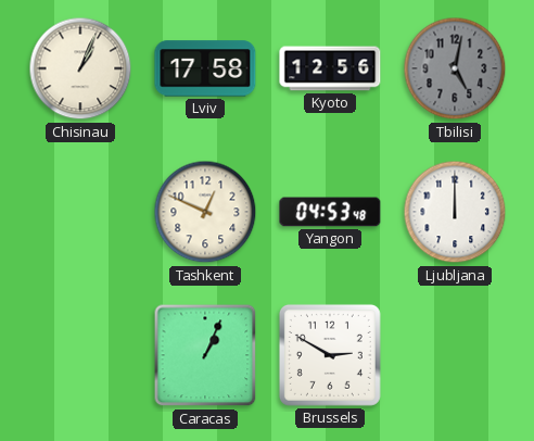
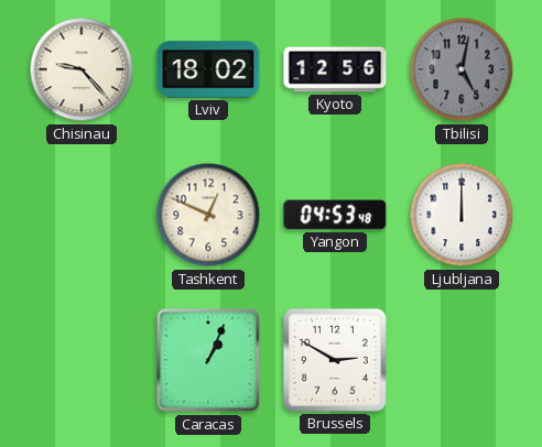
Chisinau: 1:04 -> 9:23 (82, 69)
Lviv: 17:58 -> 18:02 (208, 69)
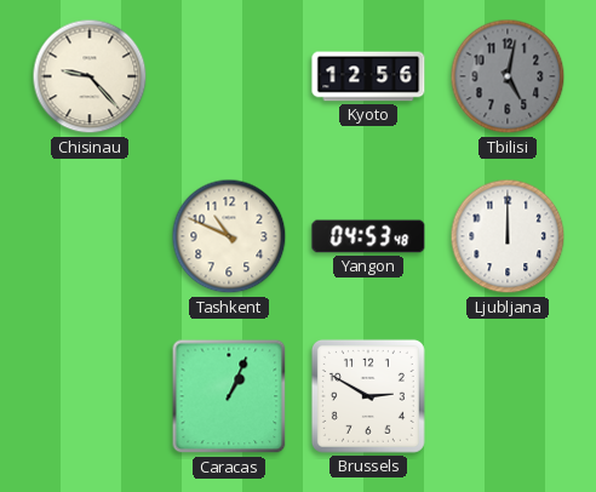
Lviv: 18:02 -> none (208, 69)
Tashkent: 12:49 -> 10:49 (229, 236)
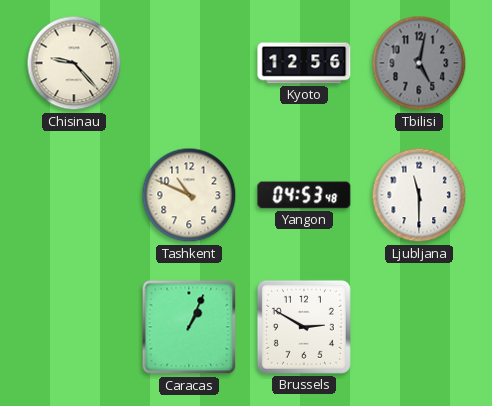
Ljubljana: 12:00 -> 11:30 (419, 195)
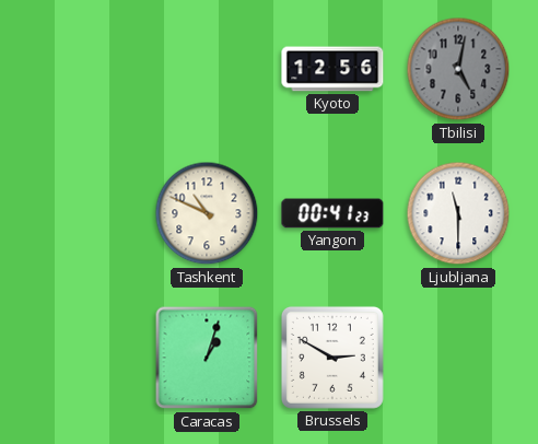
Chisinau: 9:23 -> none (74, 63)
Yangon: 04:53 -> 00:41 (332, 213)
Caracas: 1:04 -> 1:03 (207, 358)
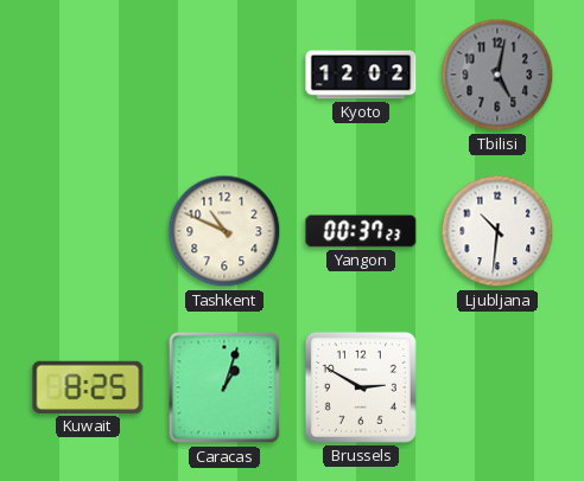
Kyoto: 12:56 -> 12:02 (361, 75)
Yangon: 00:41 -> 00:37 (361, 231)
Ljubljana: 11:30 -> 10:31 (497, 231)
Kuwait: none -> 8:25 (88, 387)
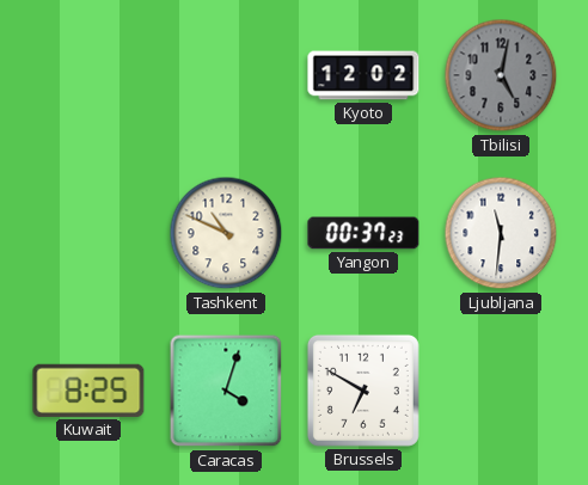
Ljubljana: 10:31 -> 11:31 (501, 233)
Caracas: 1:03 -> 4:03 (226, 391)
Brussels: 2:50 -> 6:50 (363, 391)
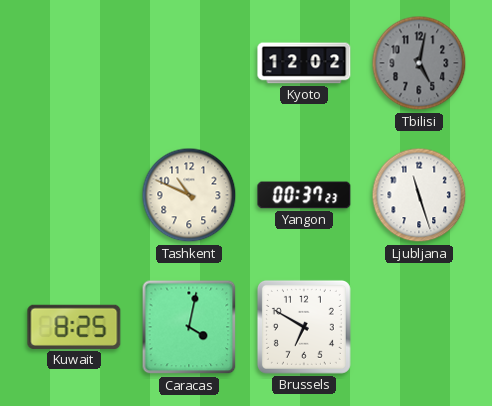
Ljubljana: 11:31 -> 11:27 (419, 195)
Caracas: 4:03 -> 4:02 (189, 327)
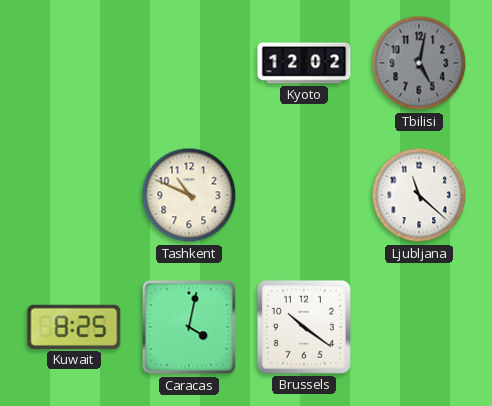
Yangon: 00:37 -> none (304, 195)
Ljubljana: 11:27 -> 11:22 (419, 195)
Brussels: 6:50 -> 10:21 (304, 327)
